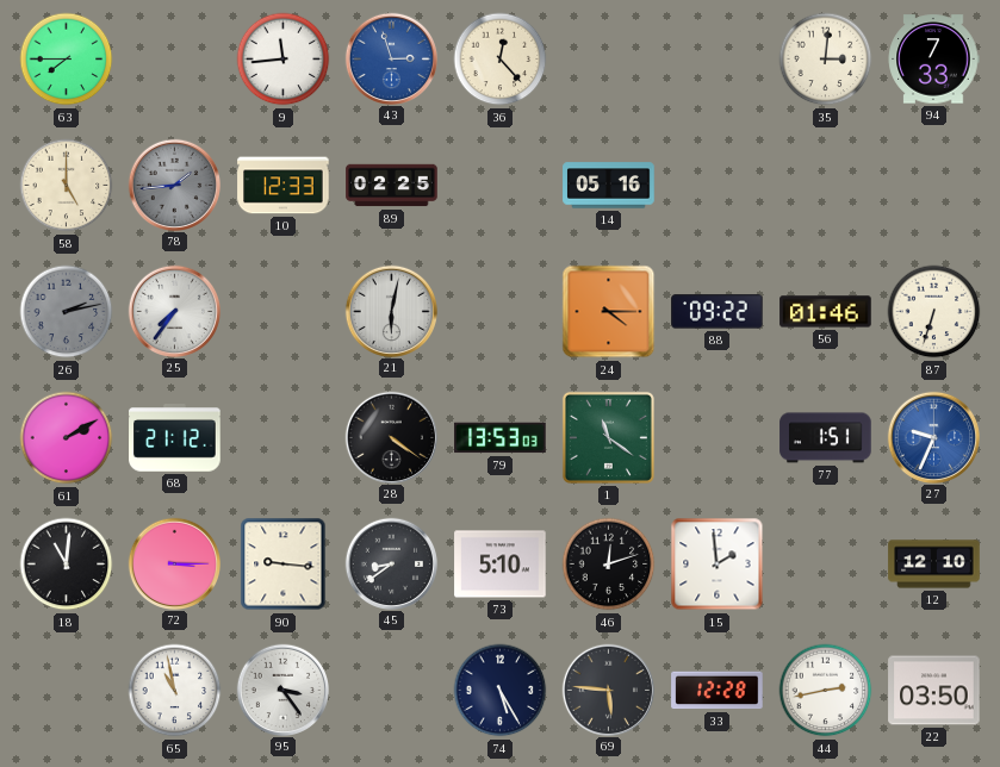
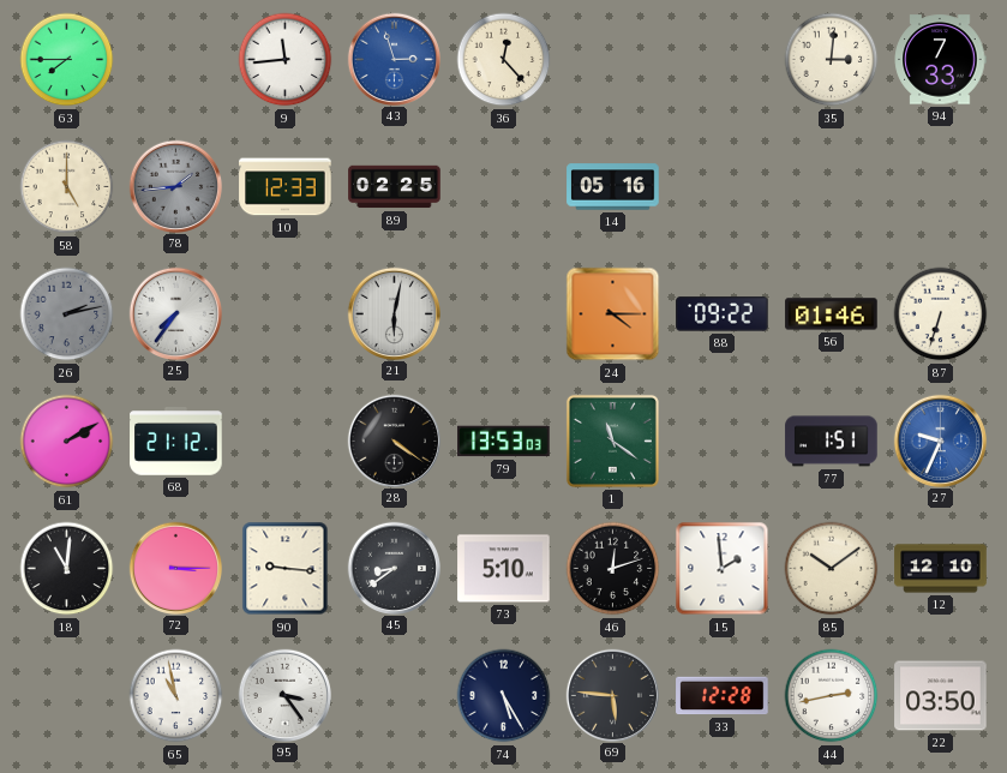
85: none -> 10:09 (832, 569)
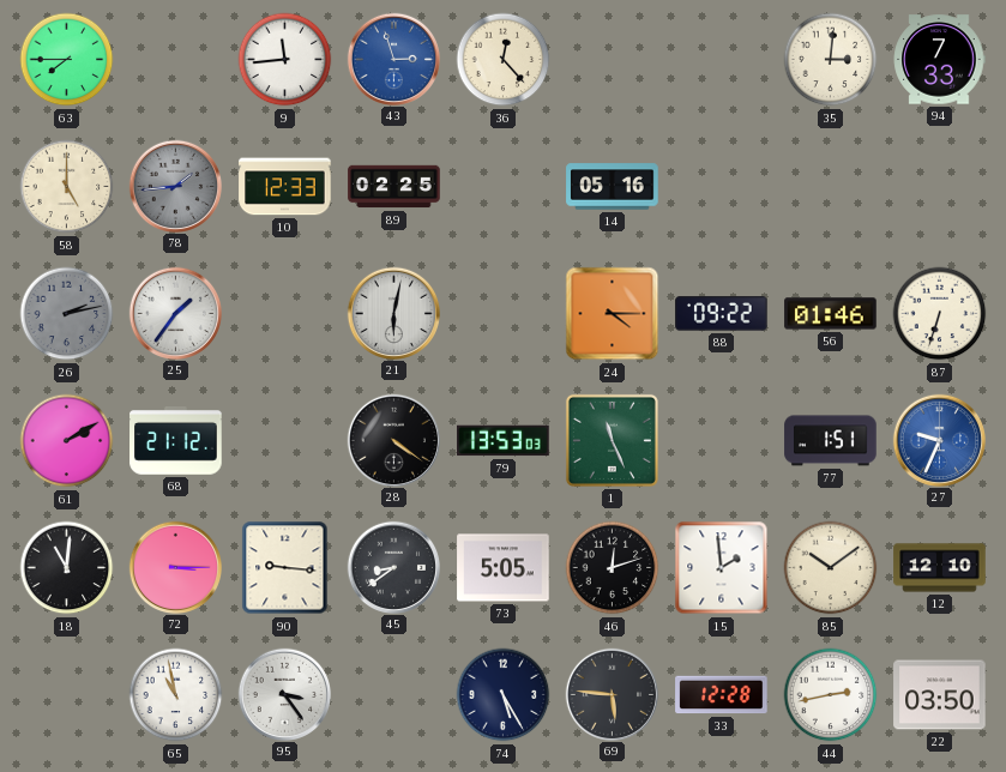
25: 7:36 -> 1:36 (175, 313)
1: 11:21 -> 11:26 (612, 440)
73: 5:10 -> 5:05 (504, 568)
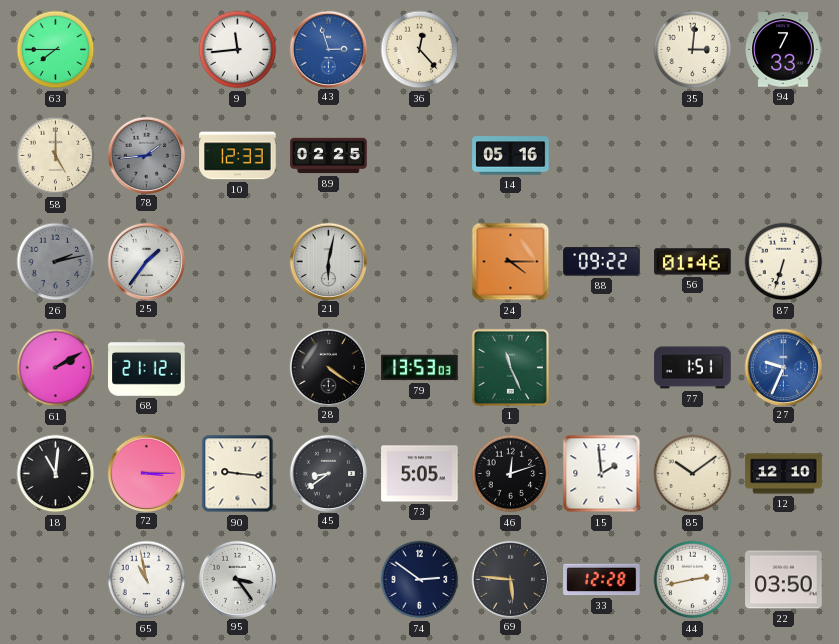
74: 5:25 -> 2:51 (420, 580)
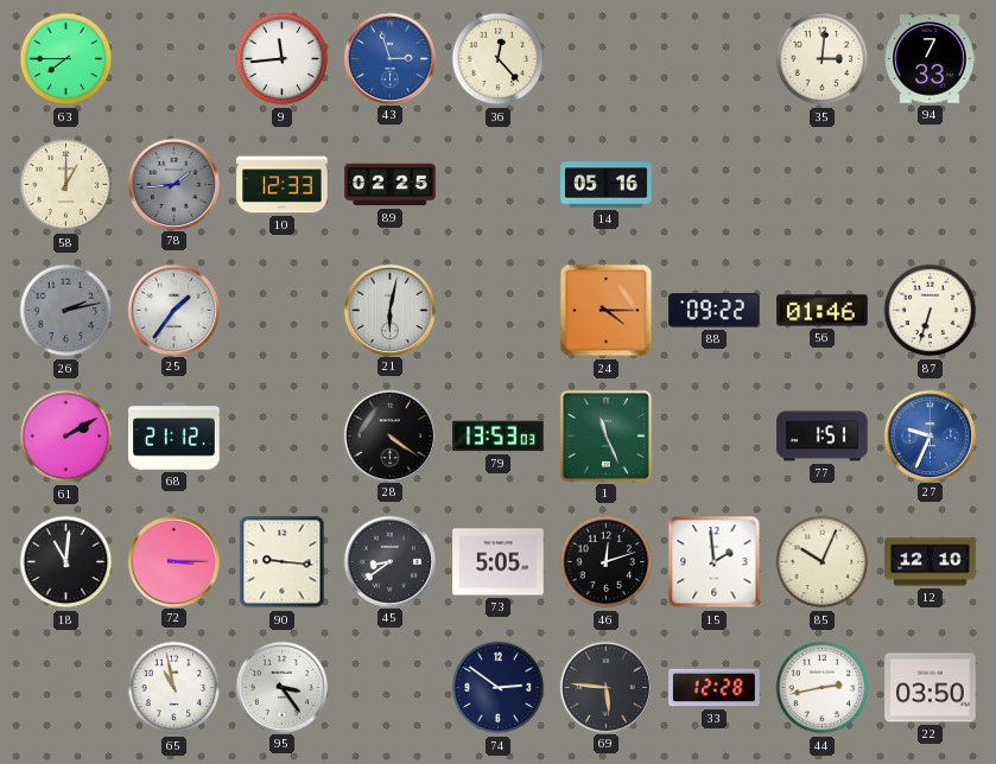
58: 5:00 -> 1:00 (66, 185)
85: 10:09 -> 10:04 (823, 562)
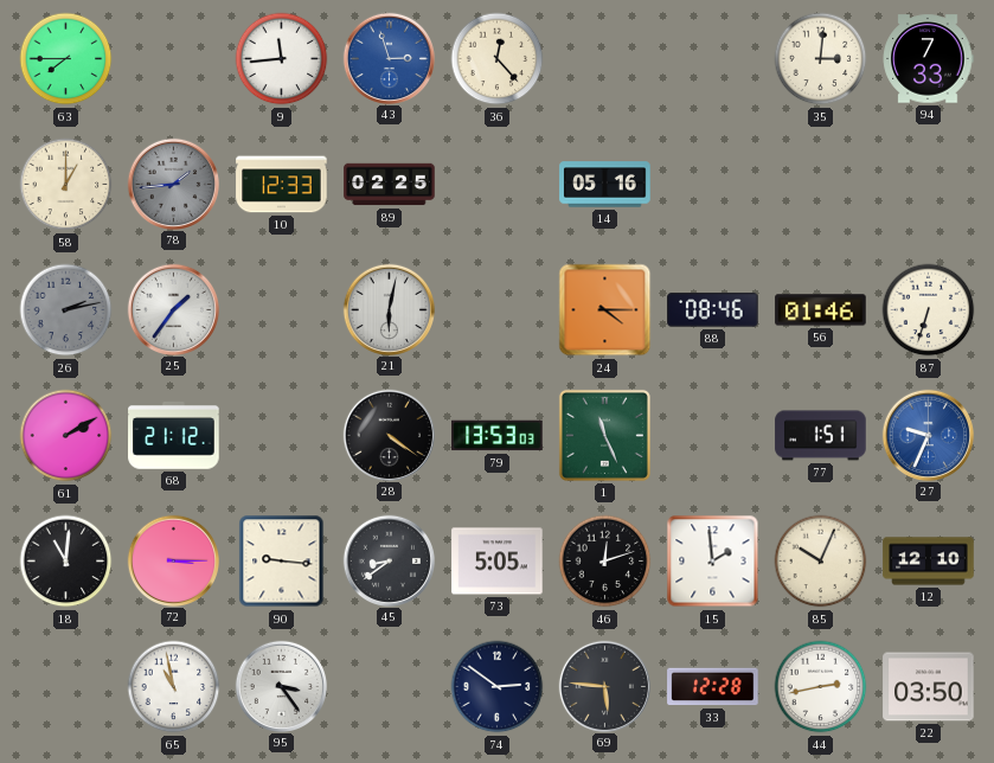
88: 09:22 -> 08:46 (713, 310)
